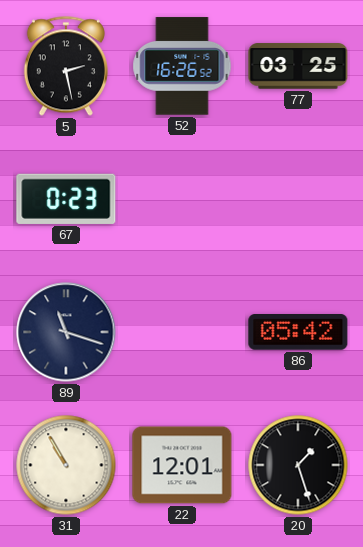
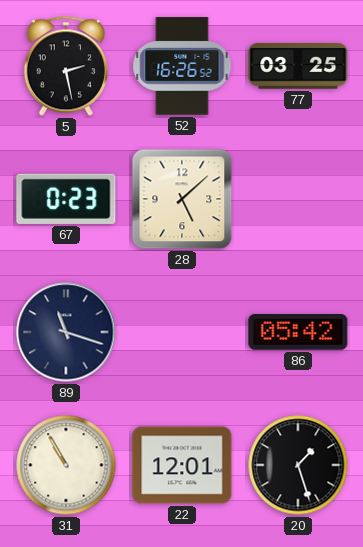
28: none -> 5:08 (182, 199)
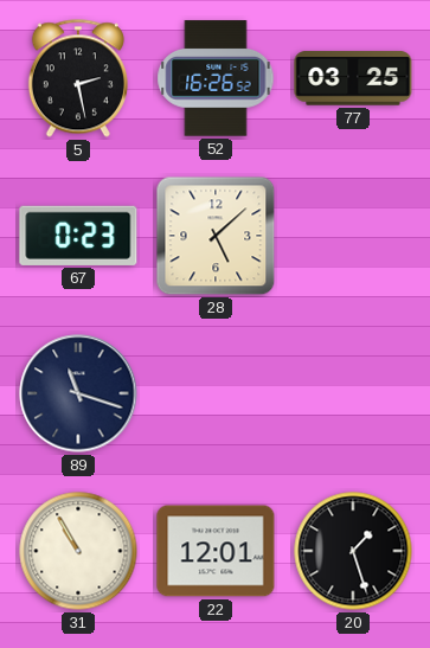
86: 05:42 -> none (298, 333)
